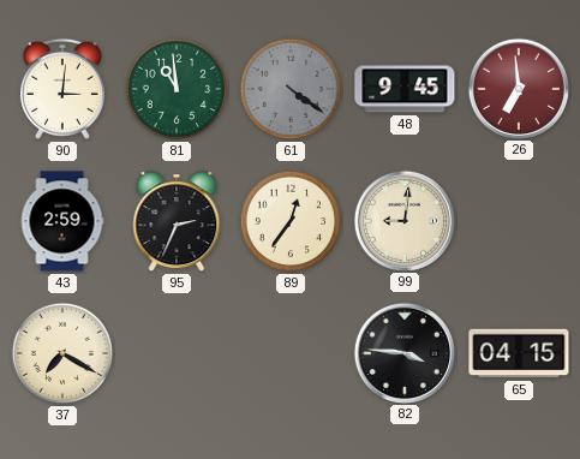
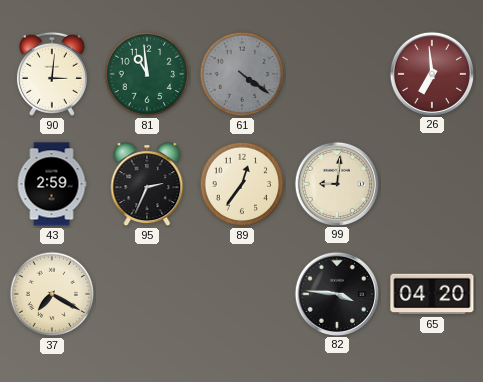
48: 9:45 -> none (405, 89)
65: 04:15 -> 04:20 (432, 294)
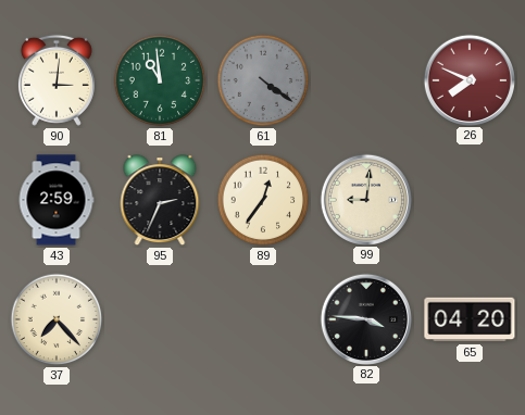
26: 6:59 -> 7:49 (468, 79)
37: 7:20 -> 7:23 (57, 319)
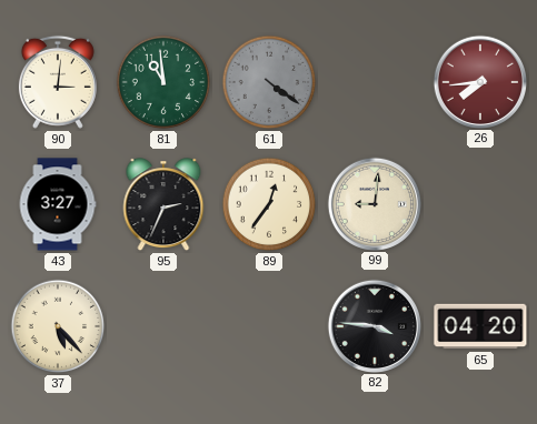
26: 7:49 -> 7:44 (479, 81)
43: 2:59 -> 3:27 (58, 204)
37: 7:23 -> 5:23 (58, 326)
